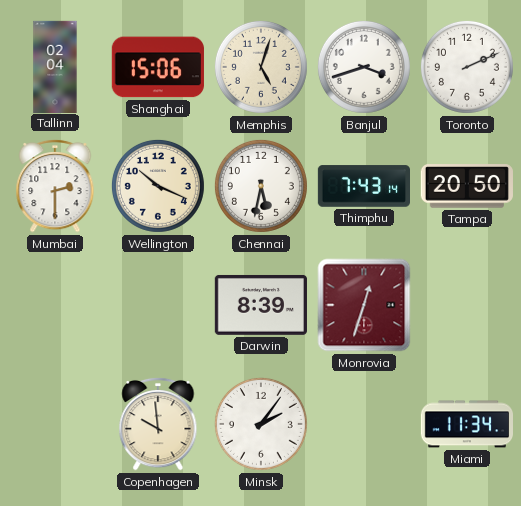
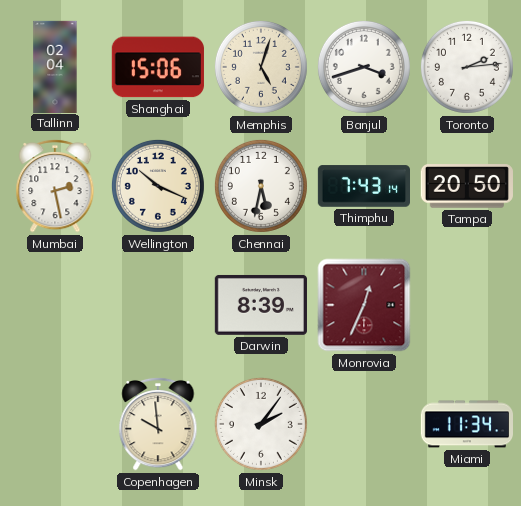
Toronto: 2:11 -> 2:14 (467, 67)
Mumbai: 2:30 -> 2:28 (55, 186)
Monrovia: 12:33 -> 12:34 (364, 305)
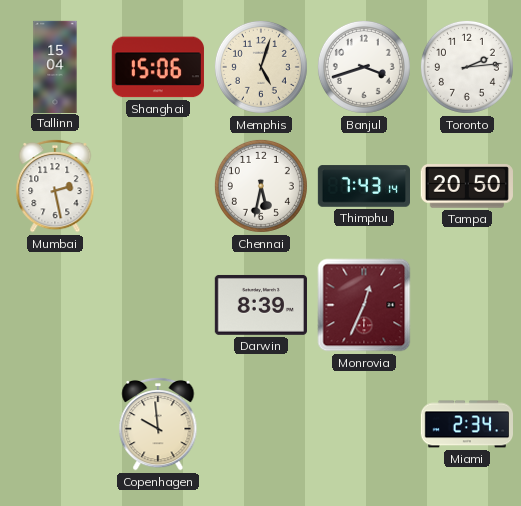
Tallinn: 02:04 -> 15:04 (55, 66)
Wellington: 10:19 -> none (158, 186)
Minsk: 2:06 -> none (261, 424)
Miami: 11:34 -> 2:34 (466, 424)
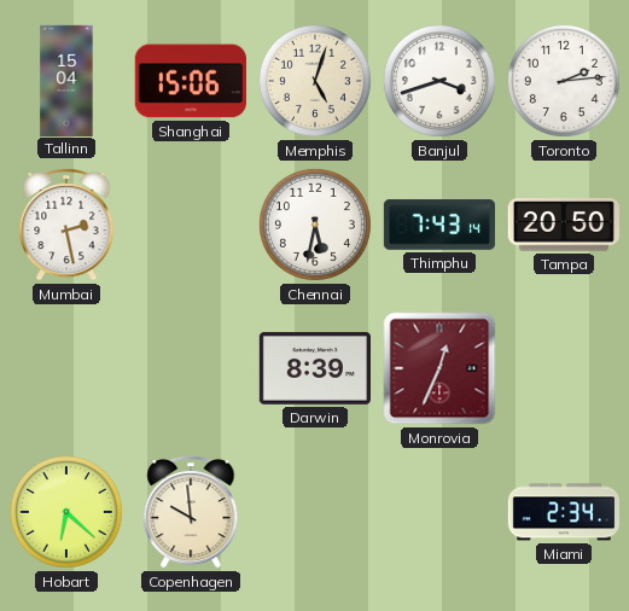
Hobart: none -> 6:22 (66, 512)
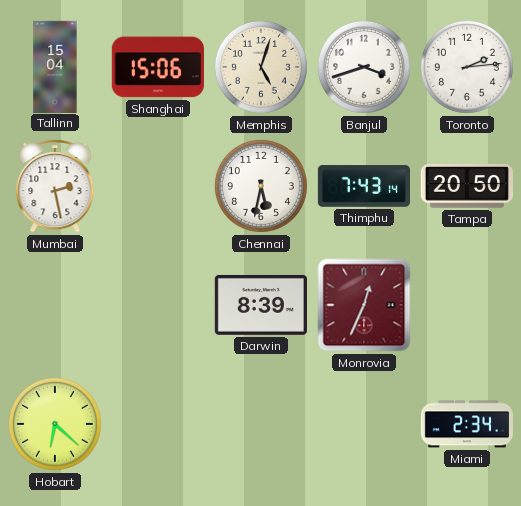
Copenhagen: 9:59 -> none (191, 512)
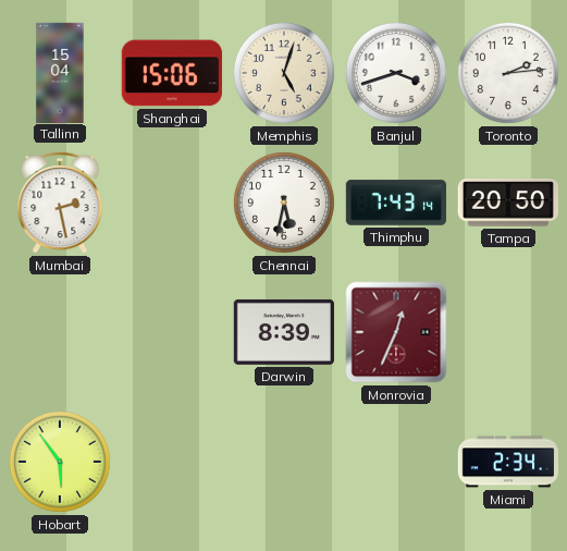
Hobart: 6:22 -> 5:54 (60, 462)
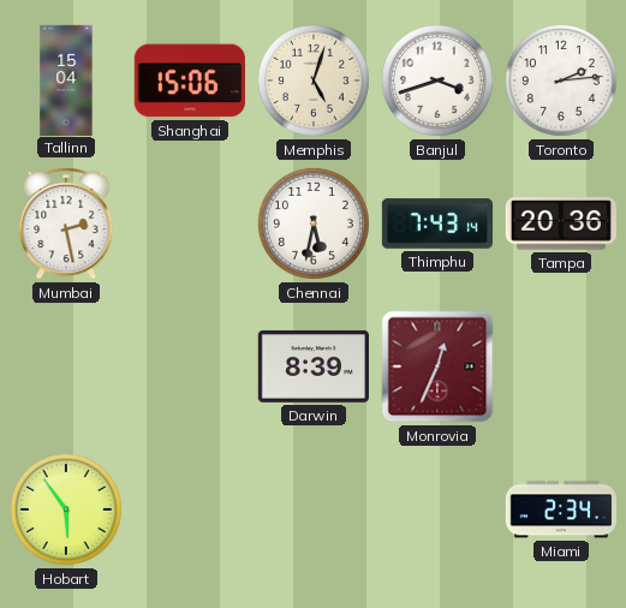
Tampa: 20:50 -> 20:36 (561, 223)
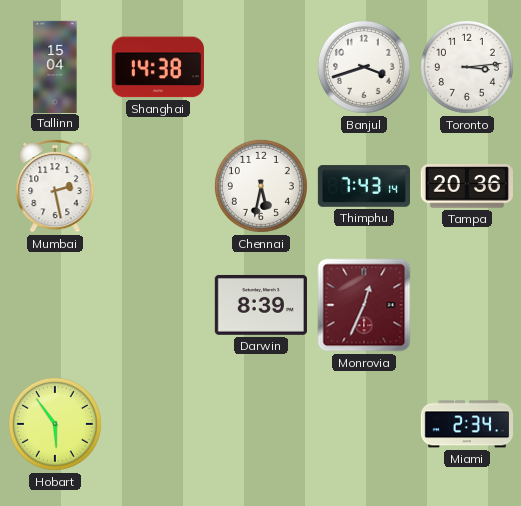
Shanghai: 15:06 -> 14:38 (158, 67)
Memphis: 5:03 -> none (314, 81)
Toronto: 2:14 -> 3:14 (467, 67)
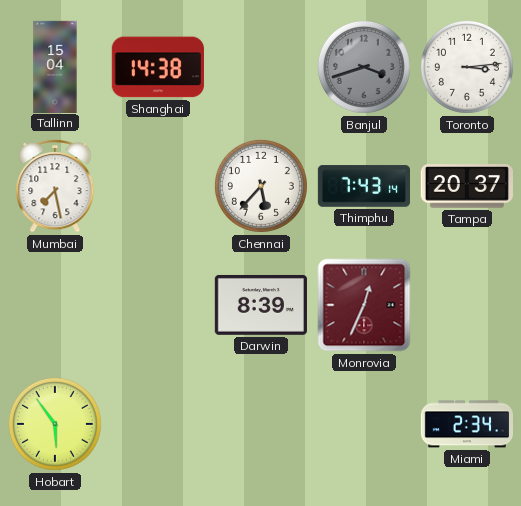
Banjul dial: white -> grey (364, 67)
Mumbai: 2:28 -> 7:28 (55, 186)
Chennai: 5:32 -> 5:37 (261, 186)
Tampa: 20:36 -> 20:37 (467, 186)
